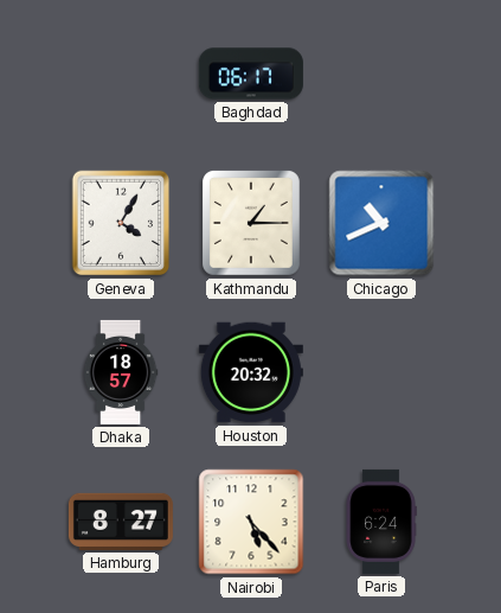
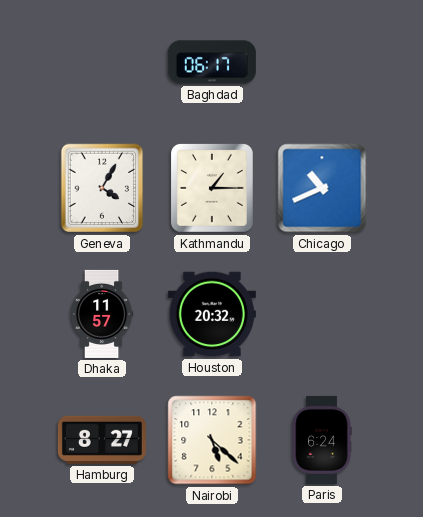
Dhaka: 18:57 -> 11:57 (102, 314)
Nairobi: 5:23 -> 5:22 (212, 440)
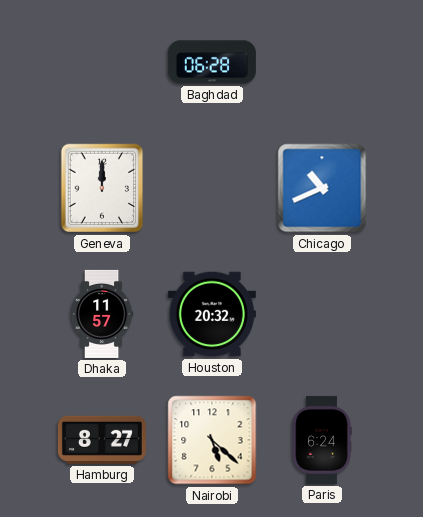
Baghdad: 06:17 -> 06:28 (212, 62)
Geneva: 4:05 -> 12:00 (102, 188)
Kathmandu: 1:15 -> none (212, 188)
